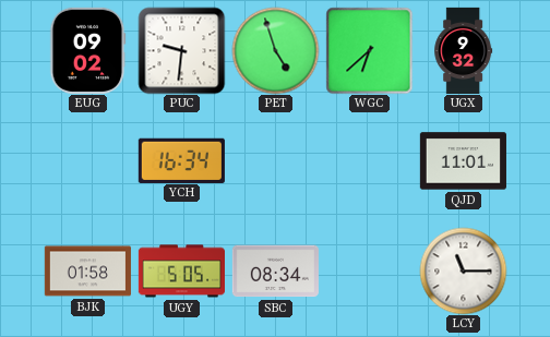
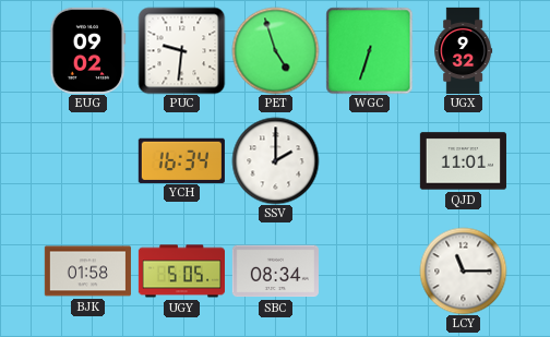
WGC: 6:38 -> 6:33 (369, 50)
SSV: none -> 2:00 (275, 160)
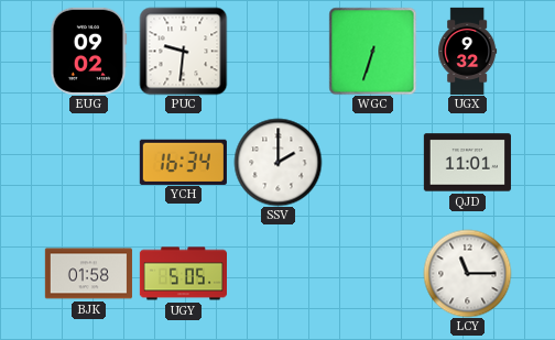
PET: 4:57 -> none (275, 50)
SBC: 08:34 -> none (275, 272)
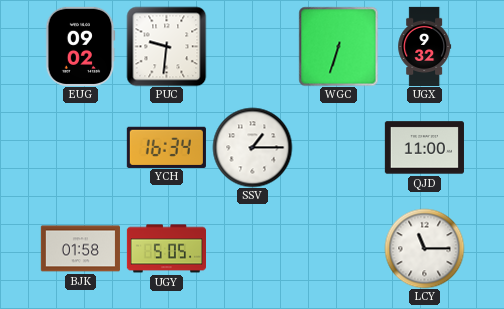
SSV: 2:00 -> 1:15 (252, 147)
QJD: 11:01 -> 11:00 (424, 148)
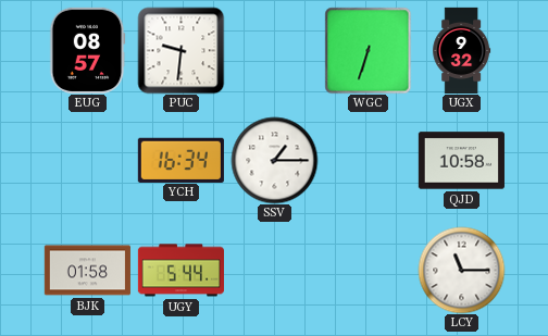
EUG: 09:02 -> 08:57 (87, 50)
QJD: 11:00 -> 10:58 (461, 161)
UGY: 5:05 -> 5:44 (180, 271)
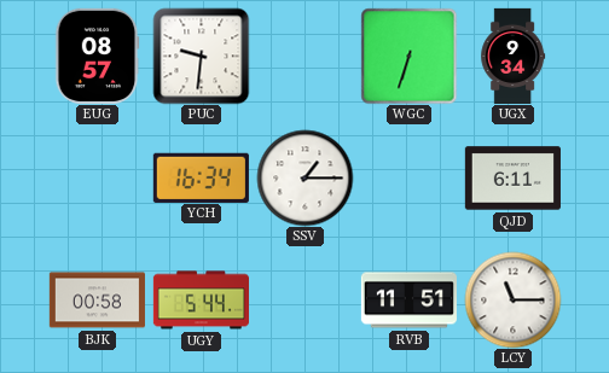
UGX: 9:32 -> 9:34 (514, 56)
QJD: 10:58 -> 6:11 (512, 179)
BJK: 01:58 -> 00:58 (97, 301)
RVB: none -> 11:51 (408, 301)
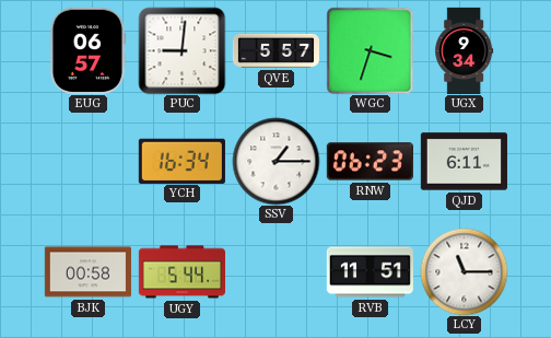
EUG: 08:57 -> 06:57 (87, 50)
PUC: 9:31 -> 9:01 (181, 50)
QVE: none -> 5:57 (275, 50)
WGC: 6:33 -> 3:33 (370, 50)
RNW: none -> 06:23 (370, 162)
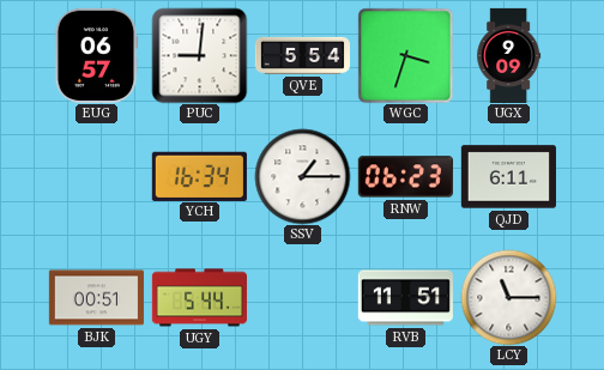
QVE: 5:57 -> 5:54 (302, 55)
UGX: 9:34 -> 9:09 (509, 55)
BJK: 00:58 -> 00:51 (96, 298)
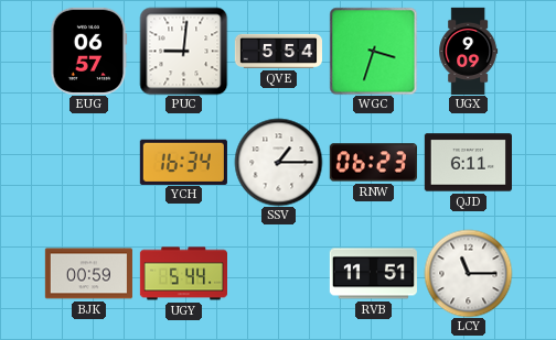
BJK: 00:51 -> 00:59 (88, 274)
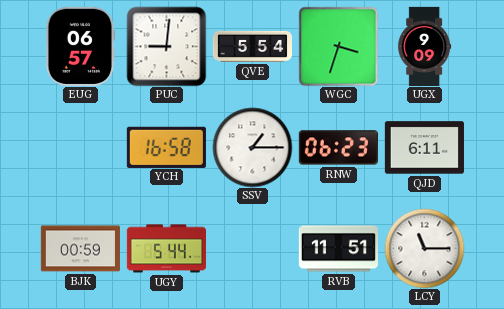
YCH: 16:34 -> 16:58 (166, 147)
